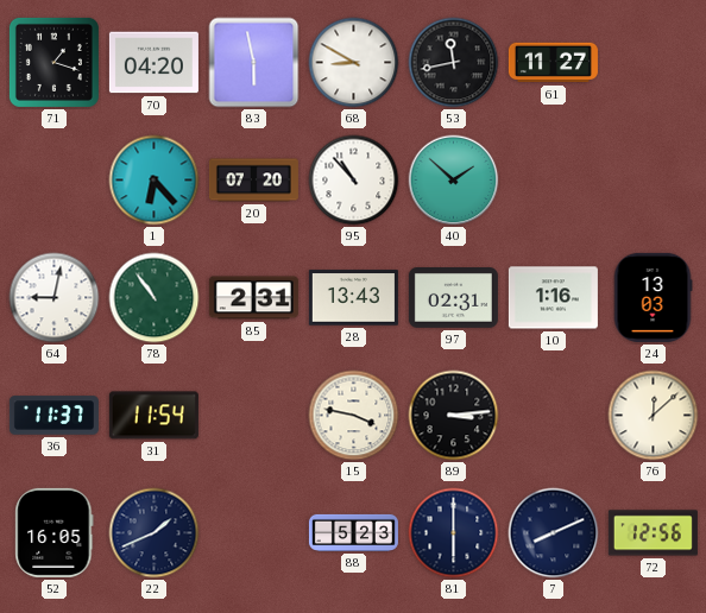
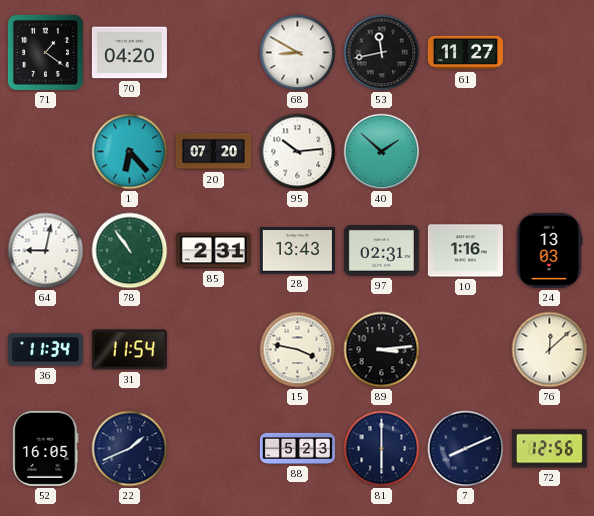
71: 1:18 -> 1:21 (45, 52)
83: 5:58 -> none (254, 63)
95: 10:53 -> 10:14 (298, 152)
36: 11:37 -> 11:34 (45, 350)
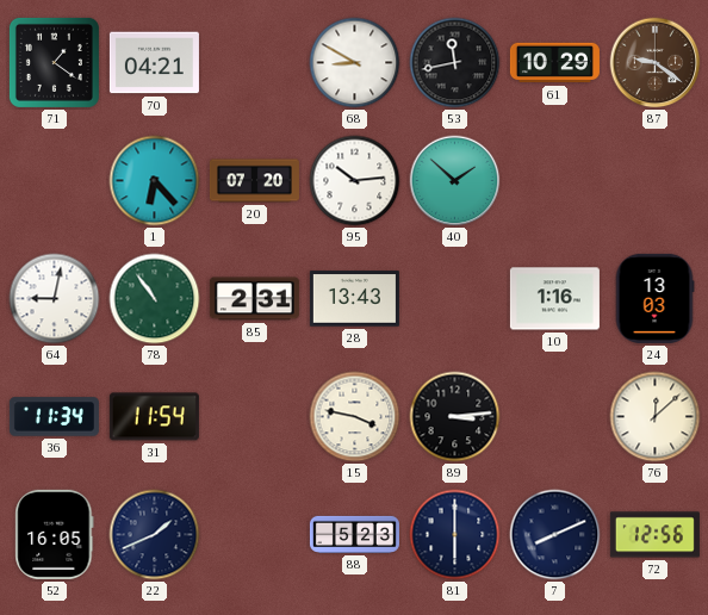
70: 04:20 -> 04:21 (154, 63)
61: 11:27 -> 10:29 (554, 63)
87: none -> 9:21 (656, 63)
97: 02:31 -> none (381, 251)
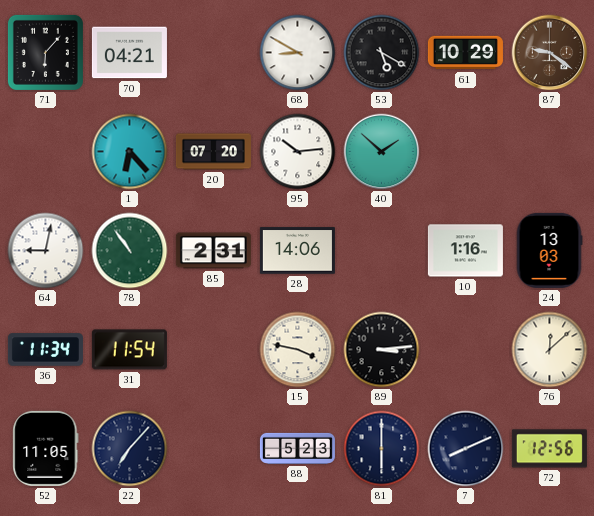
71: 1:21 -> 6:07 (45, 52)
53: 11:43 -> 5:20 (382, 53)
28: 13:43 -> 14:06 (297, 251)
52: 16:05 -> 11:05 (46, 448)
22: 1:41 -> 7:07 (130, 449)
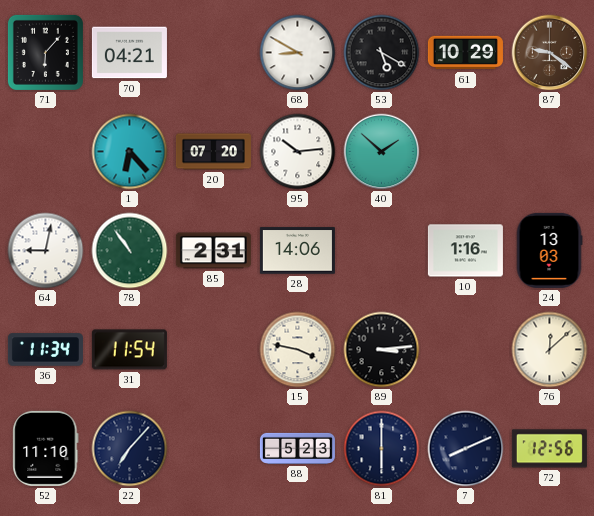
52: 11:05 -> 11:10 (46, 448)
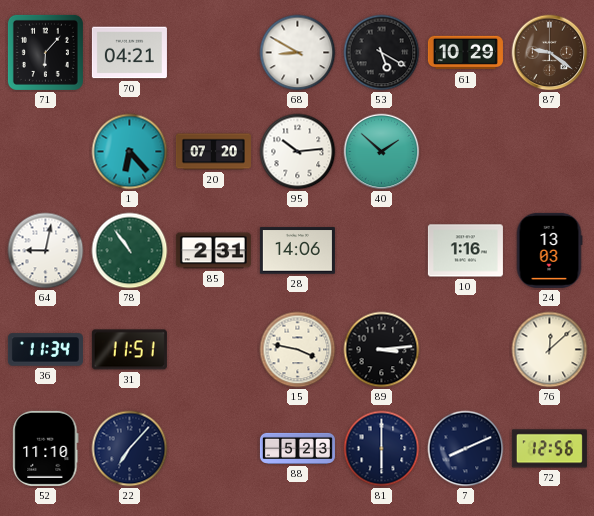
31: 11:54 -> 11:51 (129, 350)
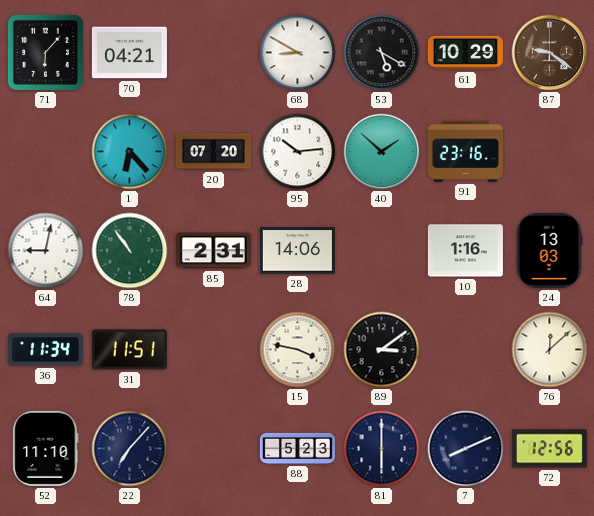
91: none -> 23:16 (465, 151)
89: 3:14 -> 3:09 (382, 350)
